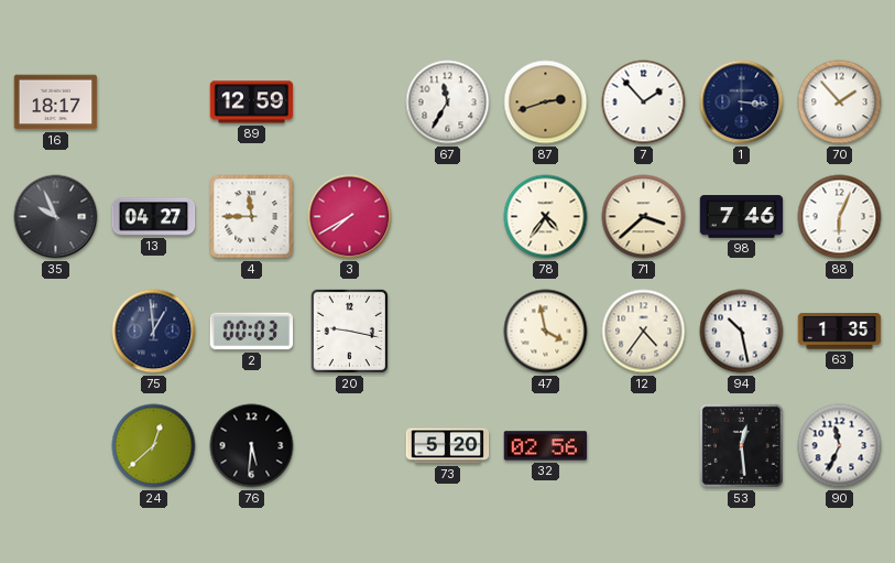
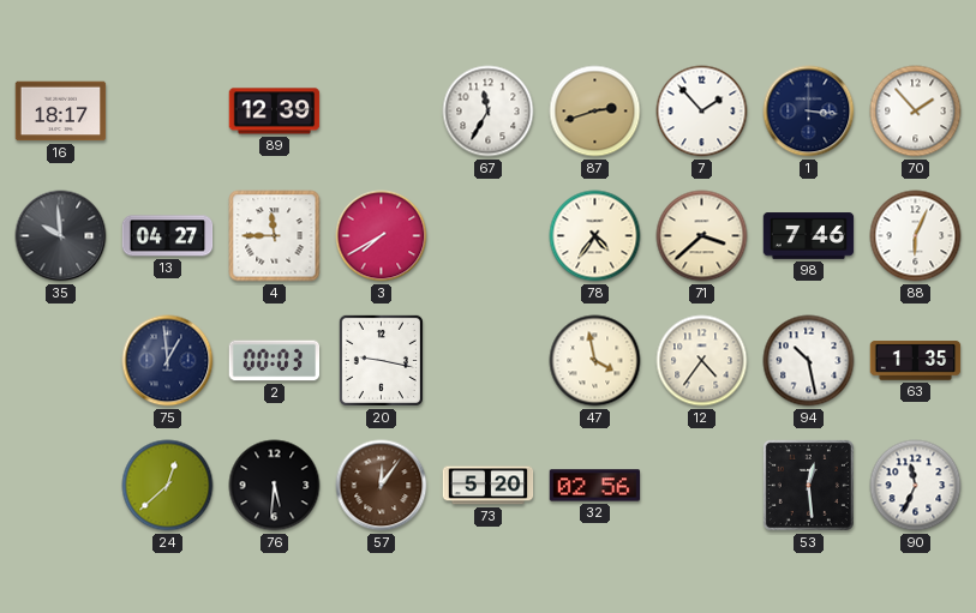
89: 12:59 -> 12:39 (275, 112)
35: 9:56 -> 9:59 (61, 236)
57: none -> 12:06 (382, 486)
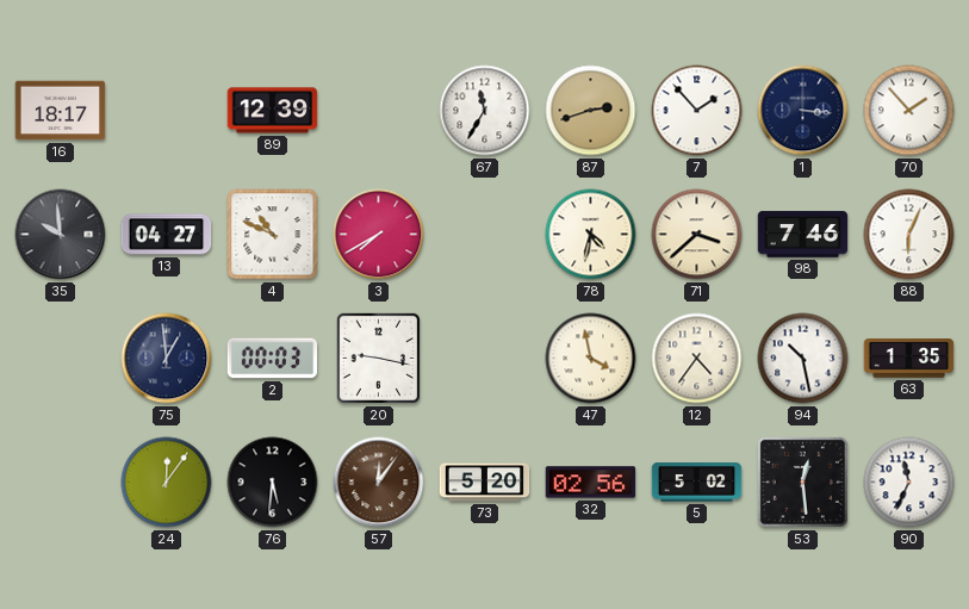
4: 11:45 -> 10:49 (273, 235)
78: 4:36 -> 4:32 (591, 235)
24: 12:38 -> 12:06 (167, 483)
5: none -> 5:02 (697, 483)
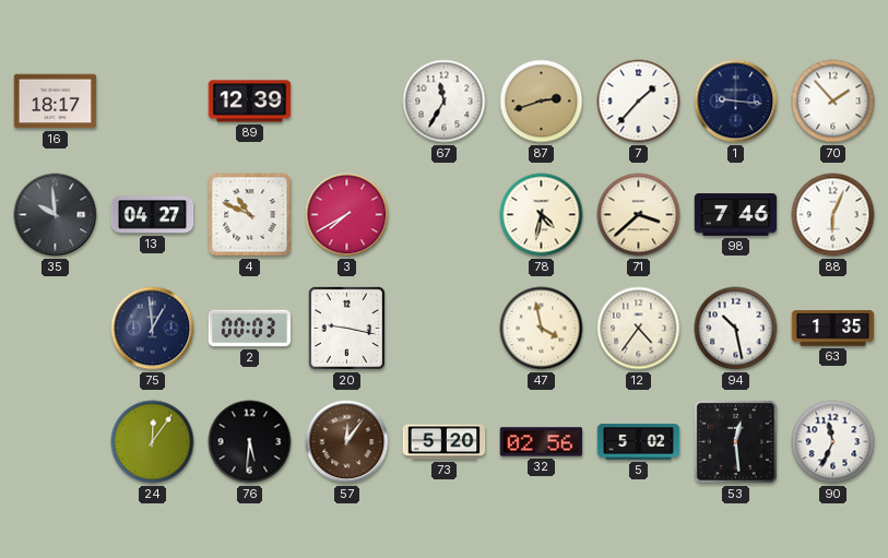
7: 1:53 -> 1:37 (639, 102)
1: 3:16 -> 9:16 (736, 102)
